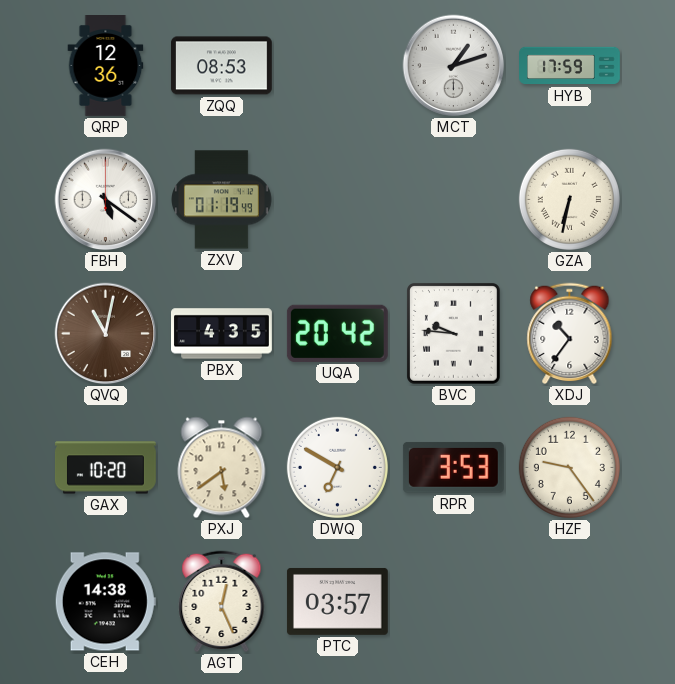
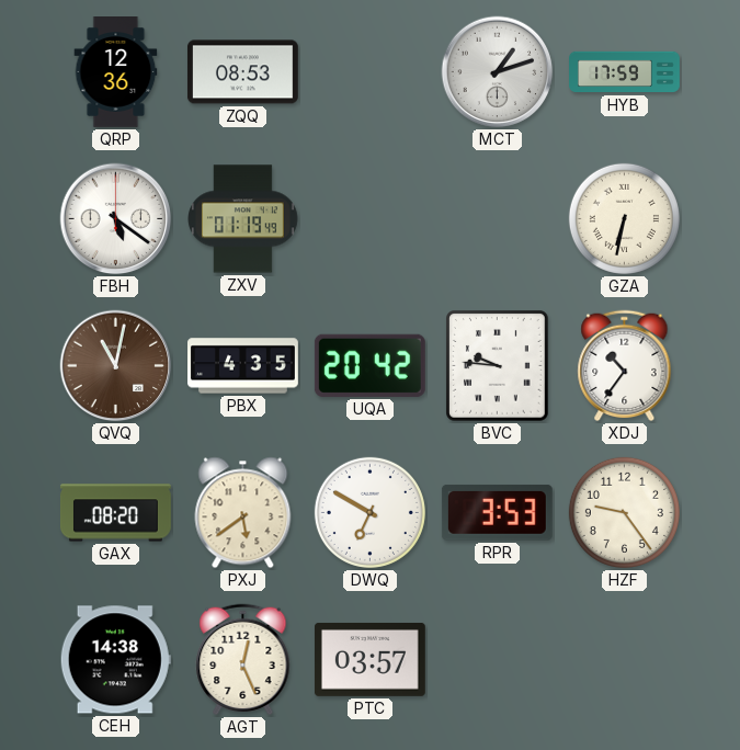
GAX: 10:20 -> 08:20 (116, 513)
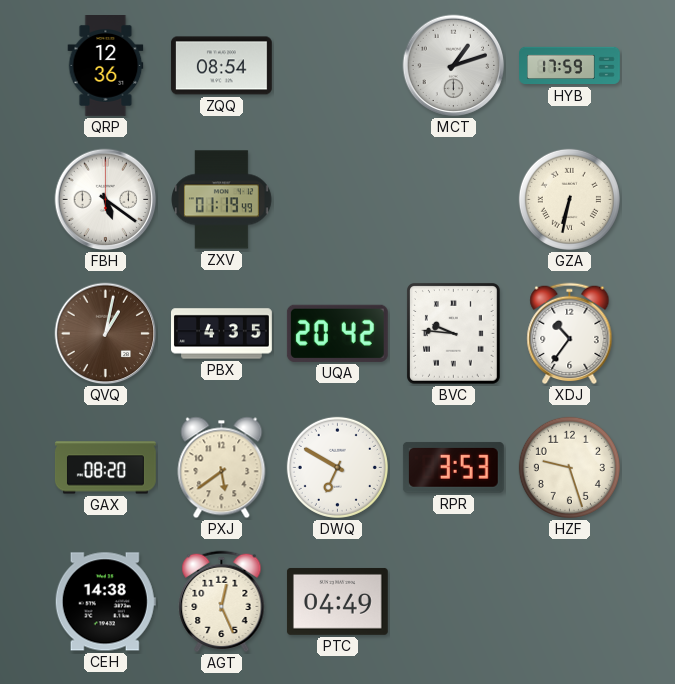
ZQQ: 08:53 -> 08:54 (221, 66)
QVQ: 11:02 -> 1:02 (106, 334)
HZF: 9:24 -> 9:27 (569, 467)
PTC: 03:57 -> 04:49 (337, 601)
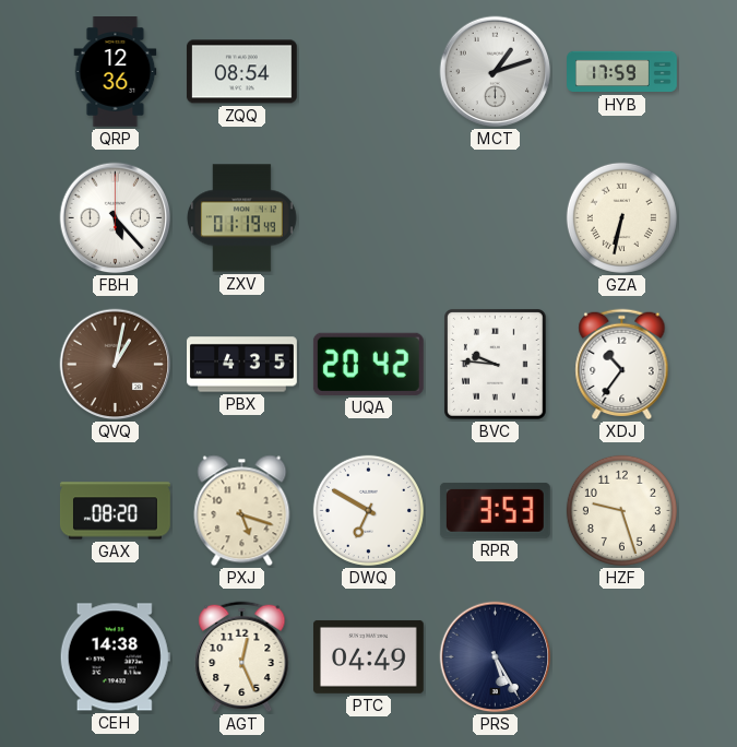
FBH: 5:21 -> 5:23 (116, 218)
PXJ: 5:39 -> 5:18 (242, 511)
PRS: none -> 5:25 (496, 657)
